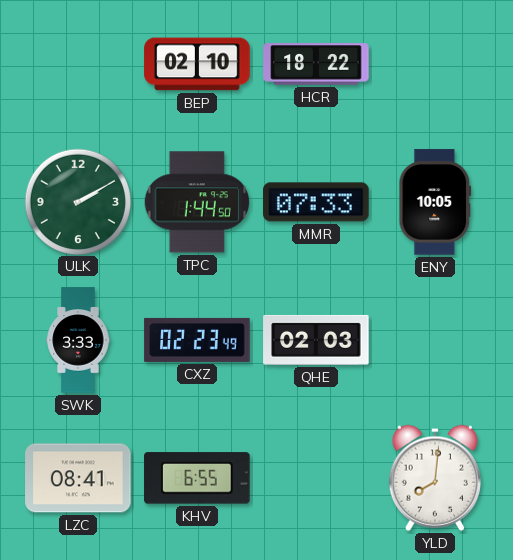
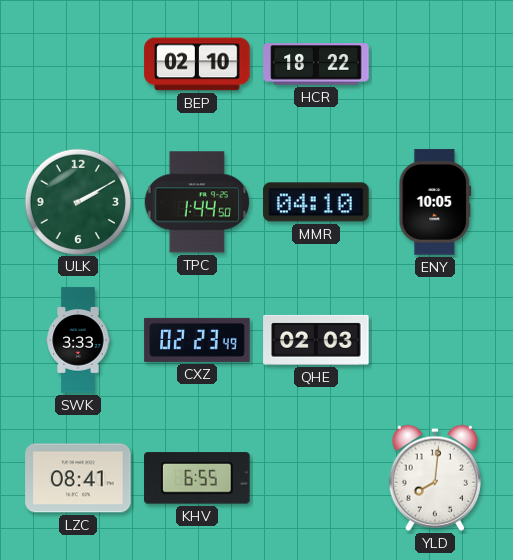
MMR: 07:33 -> 04:10 (316, 202)
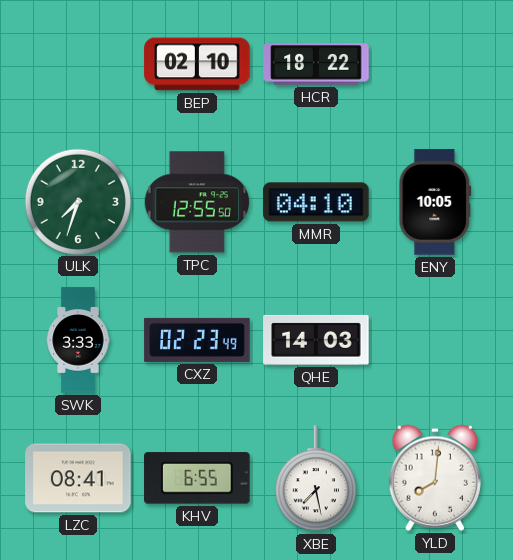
ULK: 2:10 -> 7:33 (77, 201)
TPC: 1:44 -> 12:55 (196, 202)
QHE: 02:03 -> 14:03 (316, 340)
XBE: none -> 7:28 (316, 479)
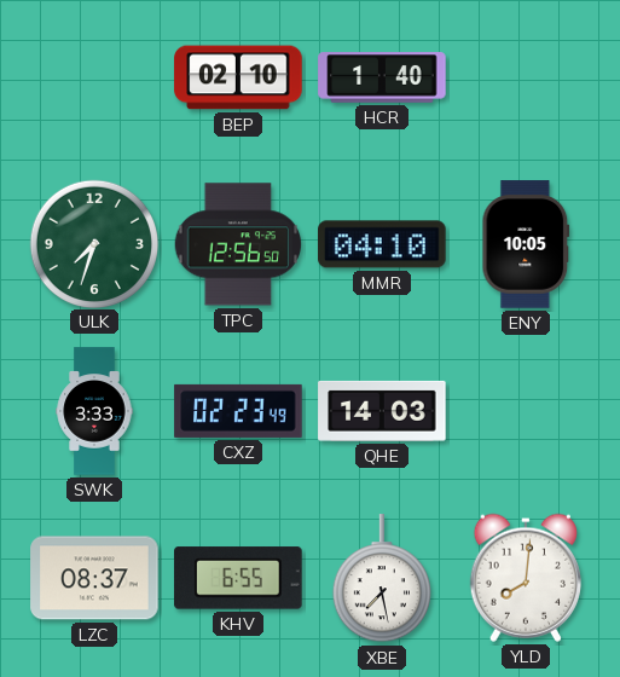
HCR: 18:22 -> 1:40 (382, 77)
TPC: 12:55 -> 12:56 (237, 244)
LZC: 08:41 -> 08:37 (94, 578)
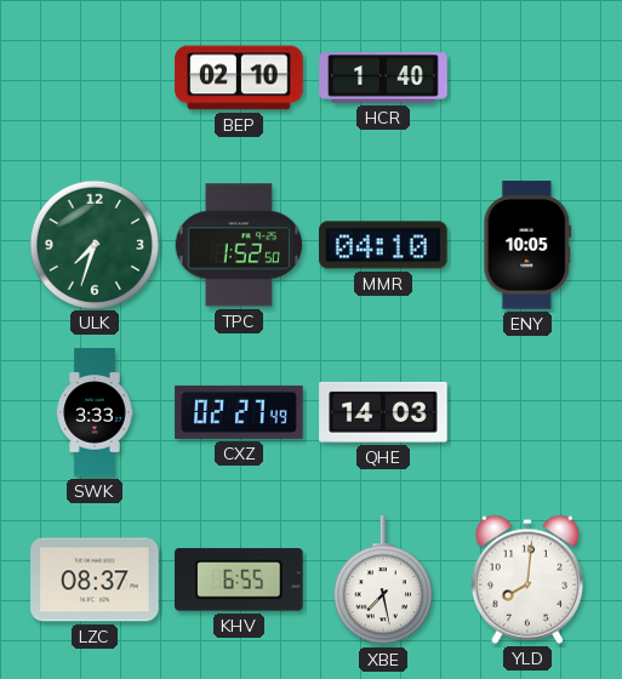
TPC: 12:56 -> 1:52 (238, 245)
CXZ: 02:23 -> 02:27 (239, 412)
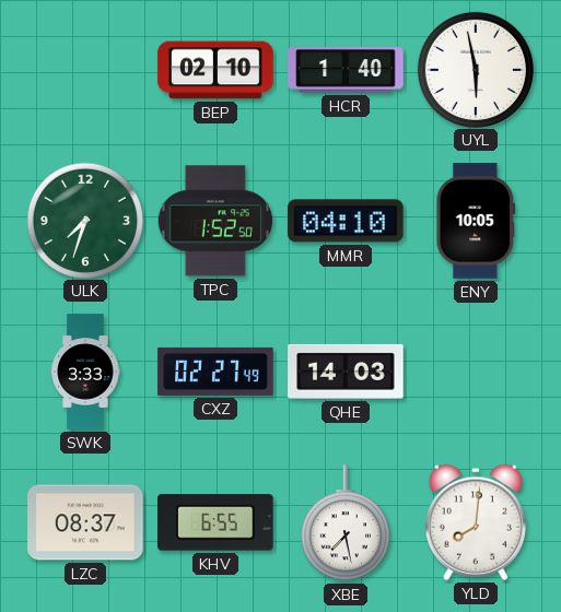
UYL: none -> 5:58 (475, 69)
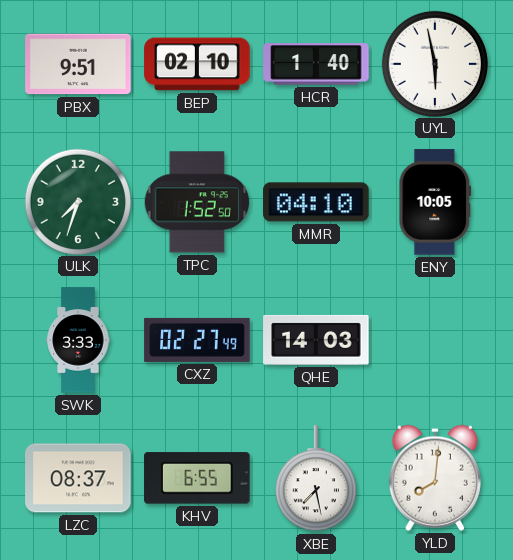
PBX: none -> 9:51 (78, 64)
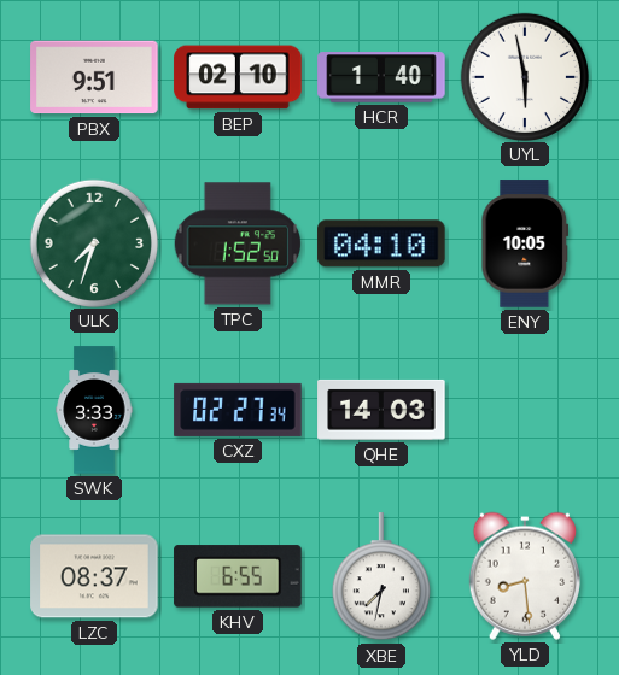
CXZ: 02:27:49 -> 02:27:34 (238, 410)
XBE: 7:28 -> 7:32 (381, 577)
YLD: 8:01 -> 8:29 (525, 576)
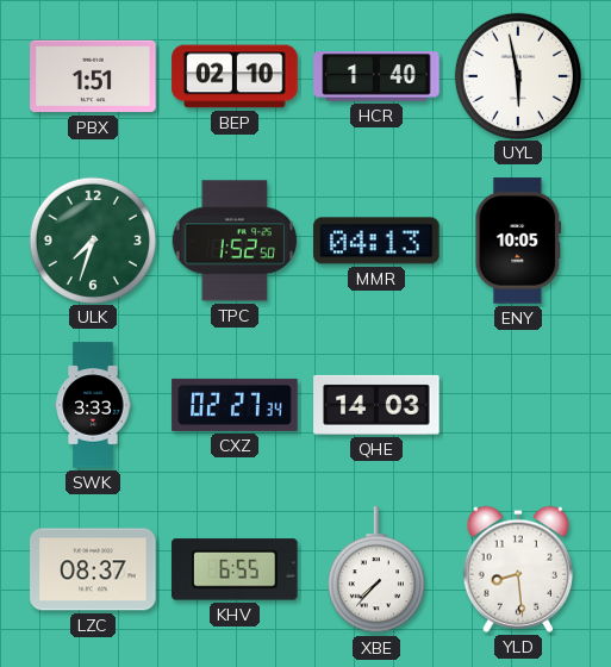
PBX: 9:51 -> 1:51 (93, 76)
MMR: 04:10 -> 04:13 (376, 241)
XBE: 7:32 -> 7:37 (376, 571)
